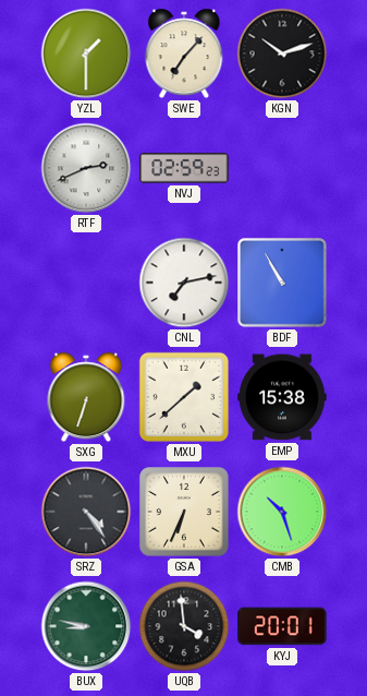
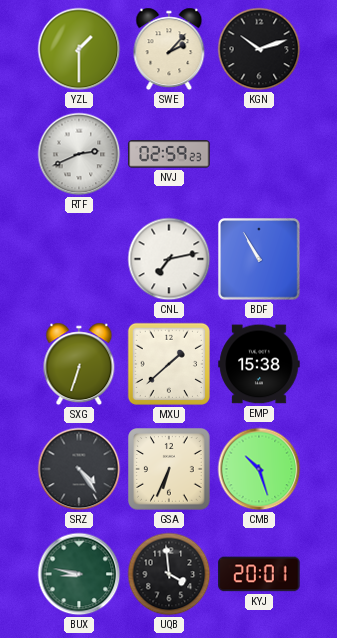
SWE: 7:07 -> 2:07 (169, 49)
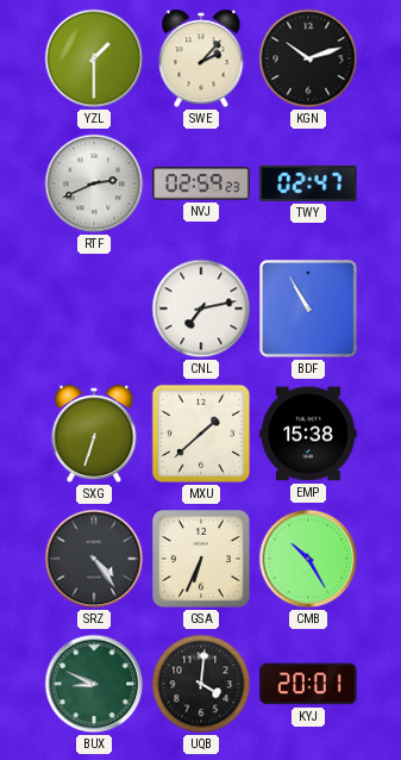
TWY: none -> 02:47 (308, 183)
CMB: 10:27 -> 10:25 (308, 559)
BUX: 8:47 -> 8:49 (94, 684)
UQB: 3:59 -> 4:01 (201, 684)
